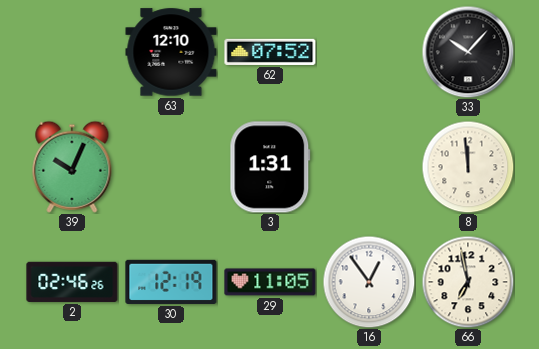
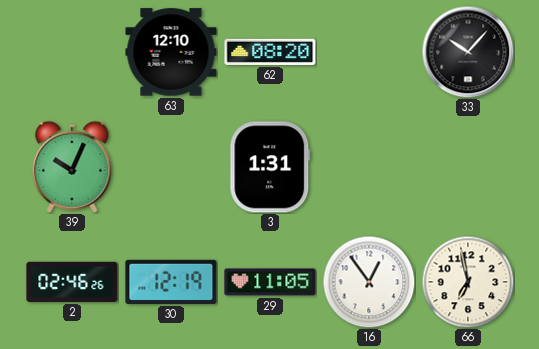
62: 07:52 -> 08:20 (270, 52)
8: 11:59 -> none (468, 167)
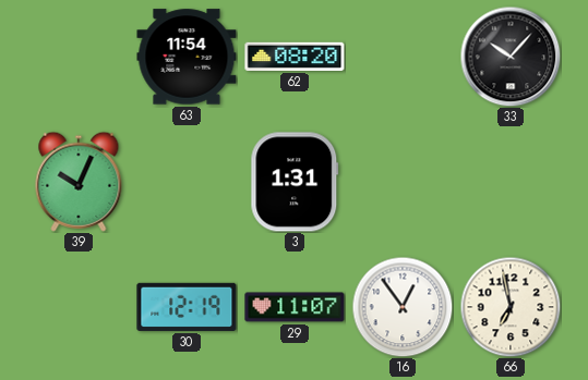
63: 12:10 -> 11:54 (187, 57)
2: 02:46 -> none (72, 282)
29: 11:05 -> 11:07 (295, 307)
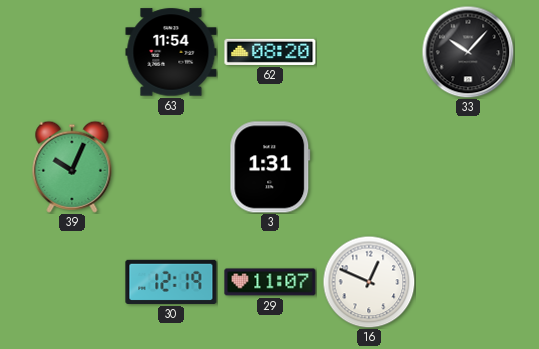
16: 12:54 -> 12:49 (369, 282)
66: 6:58 -> none (511, 307)
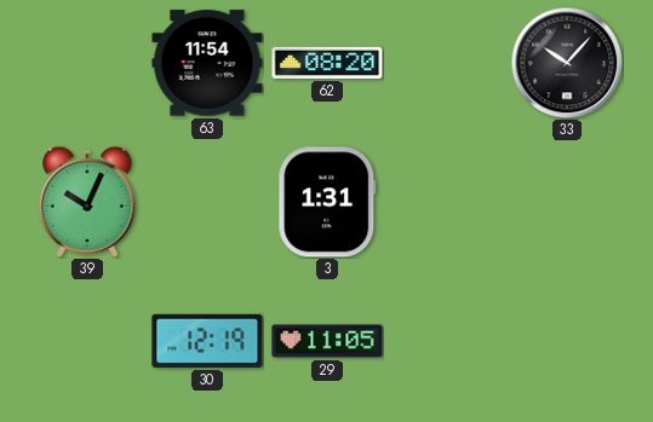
29: 11:07 -> 11:05 (327, 341)
16: 12:49 -> none (369, 282)
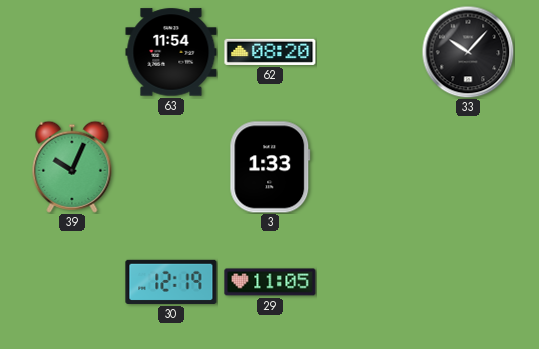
3: 1:31 -> 1:33 (270, 167)
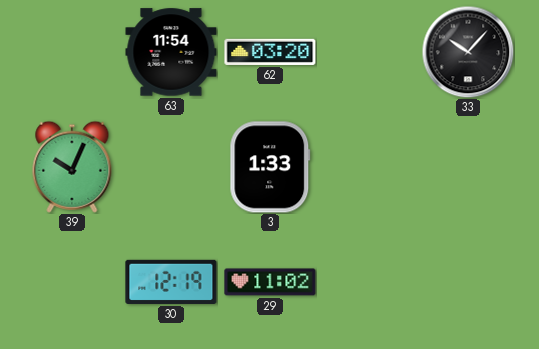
62: 08:20 -> 03:20 (270, 52)
29: 11:05 -> 11:02 (270, 282)
